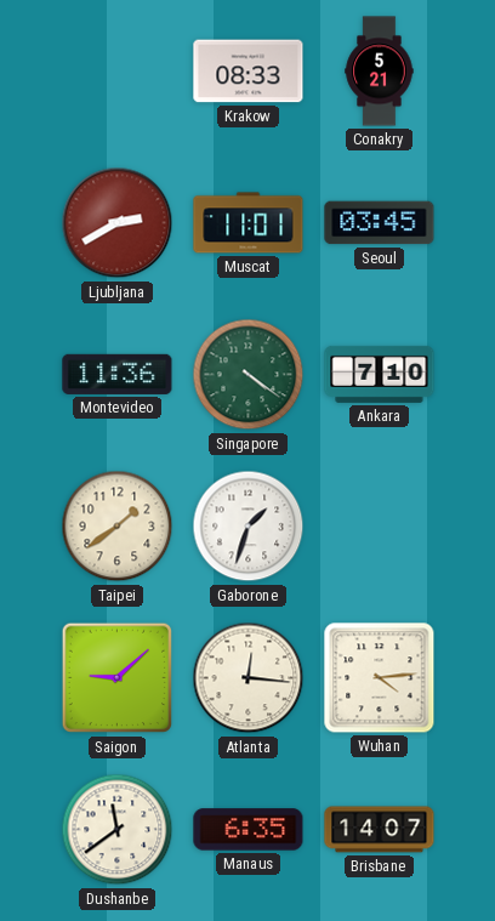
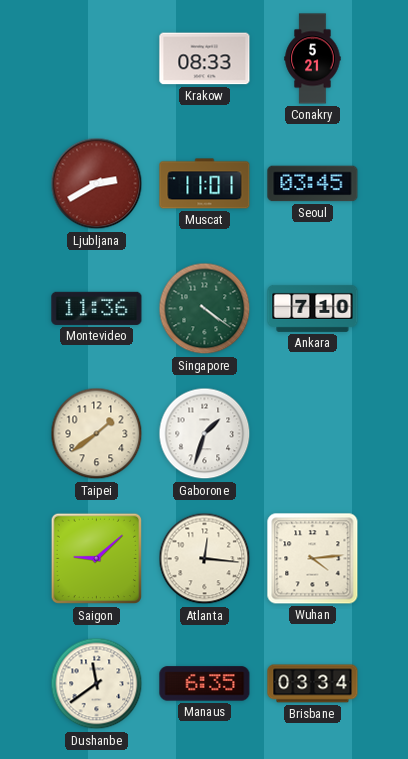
Brisbane: 14:07 -> 03:34 (313, 684)
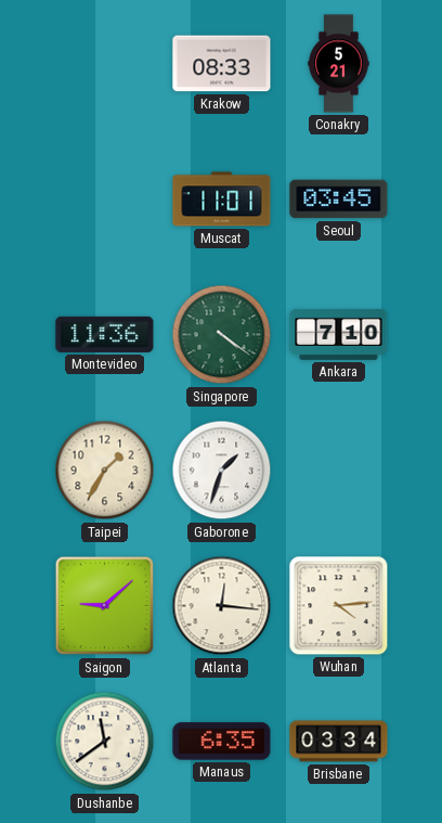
Ljubljana: 2:40 -> none (97, 184)
Taipei: 1:39 -> 1:35 (105, 471)
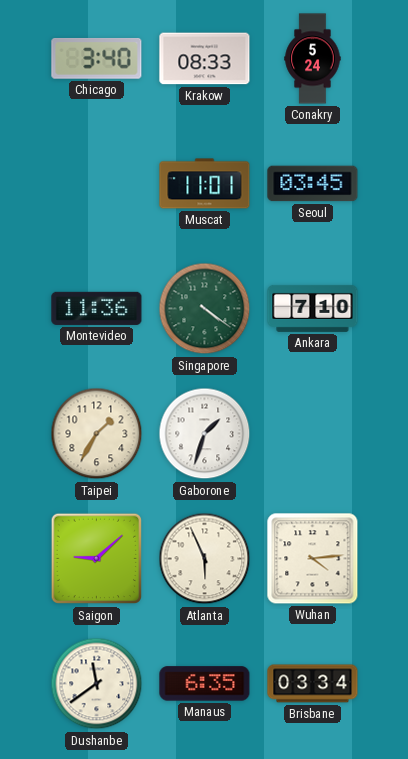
Chicago: none -> 3:40 (97, 59)
Conakry: 5:21 -> 5:24 (313, 59)
Atlanta: 12:16 -> 5:56 (205, 559)
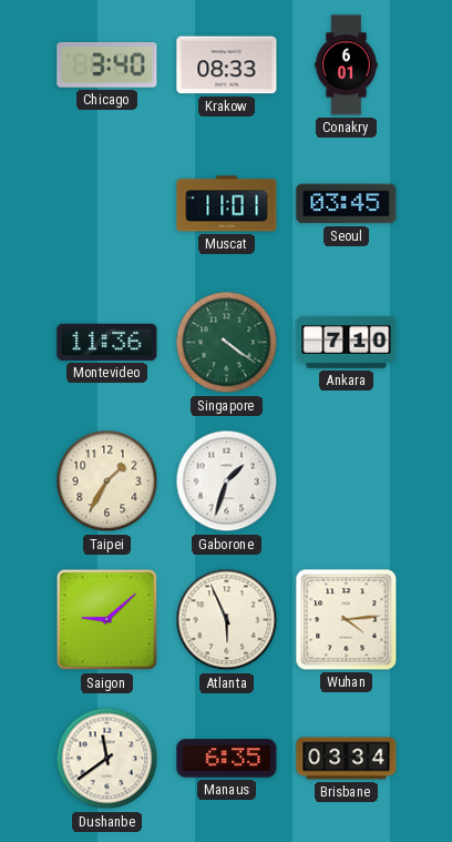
Conakry: 5:24 -> 6:01 (347, 65)
